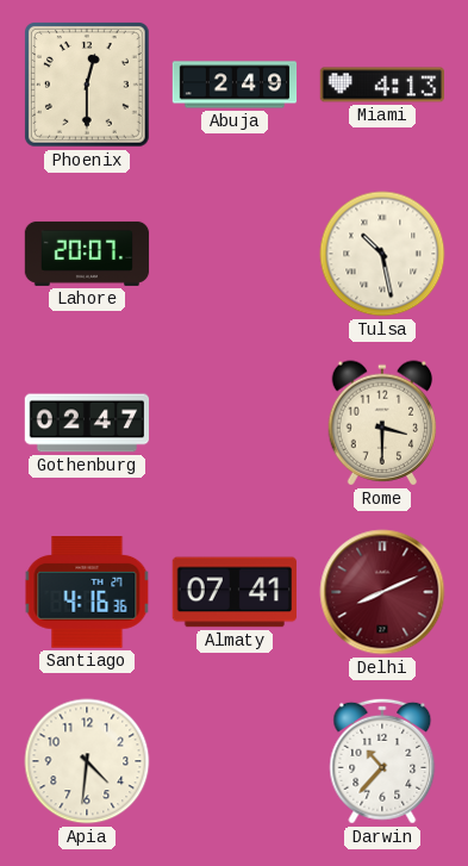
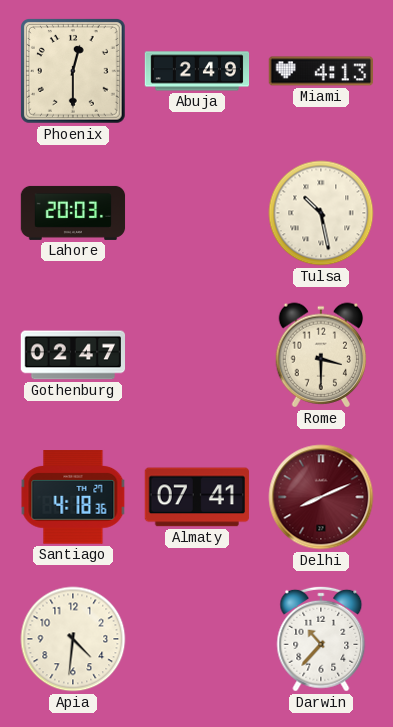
Lahore: 20:07 -> 20:03 (73, 213)
Santiago: 4:16 -> 4:18 (73, 497)
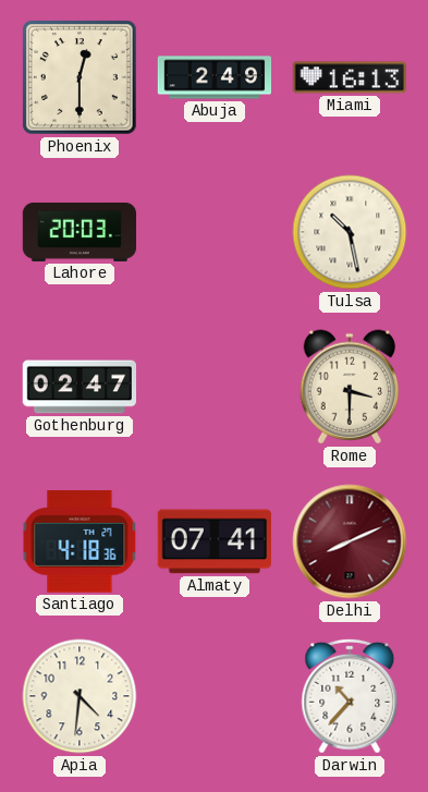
Miami: 4:13 -> 16:13 (350, 77)
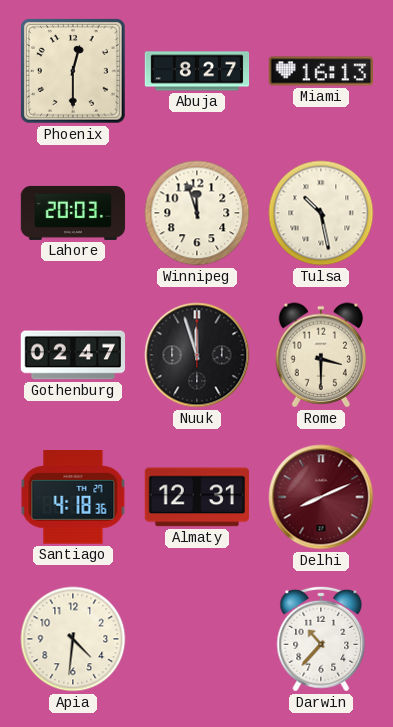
Abuja: 2:49 -> 8:27 (197, 71)
Winnipeg: none -> 11:57 (197, 213)
Nuuk: none -> 11:57 (197, 355)
Almaty: 07:41 -> 12:31 (196, 497)
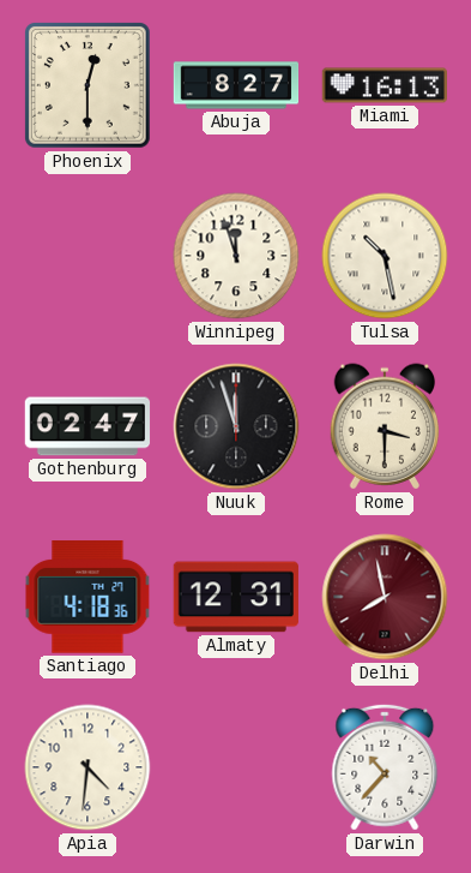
Lahore: 20:03 -> none (73, 213)
Delhi: 8:11 -> 7:58 (385, 597)
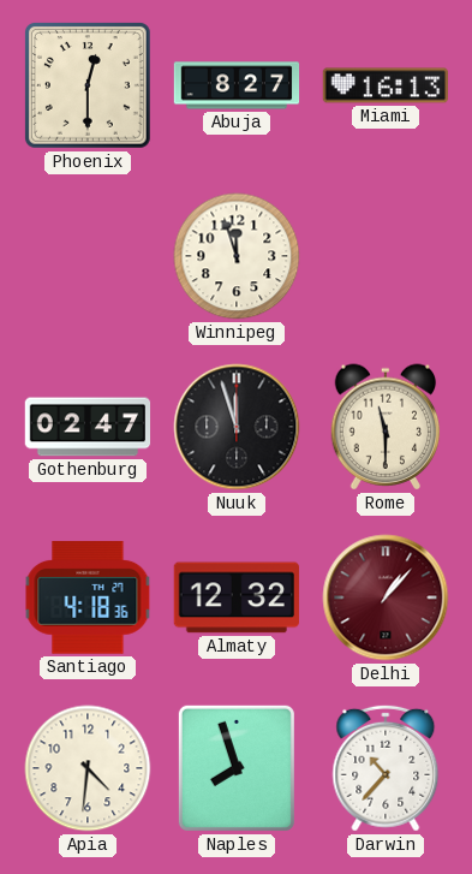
Tulsa: 10:28 -> none (385, 256)
Rome: 3:30 -> 11:30 (386, 427)
Almaty: 12:31 -> 12:32 (235, 597)
Delhi: 7:58 -> 1:07 (386, 597)
Naples: none -> 7:57 (237, 768)
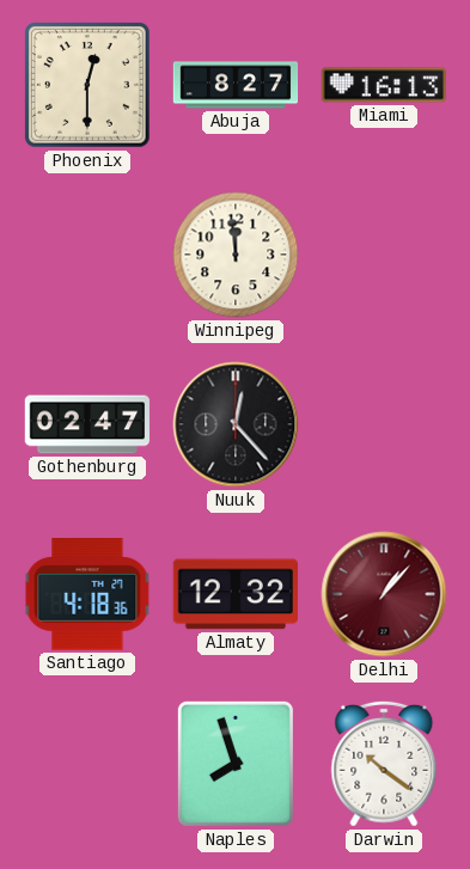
Winnipeg: 11:57 -> 11:59 (236, 255)
Nuuk: 11:57 -> 12:23 (236, 424)
Rome: 11:30 -> none (386, 427)
Apia: 4:31 -> none (88, 768)
Darwin: 10:37 -> 10:21 (384, 764)
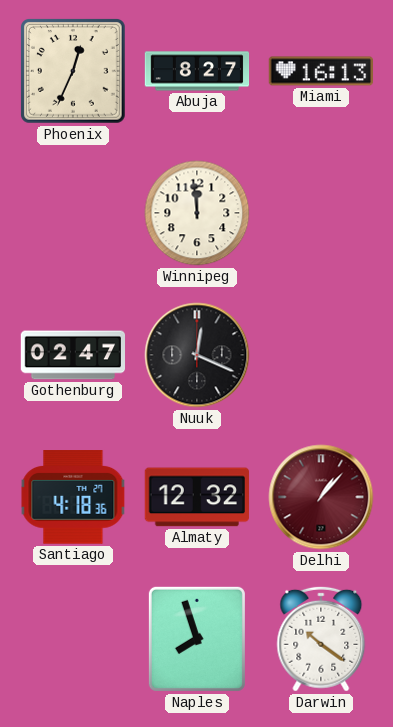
Phoenix: 12:30 -> 12:34 (73, 71)
Nuuk: 12:23 -> 12:19 (197, 355)
